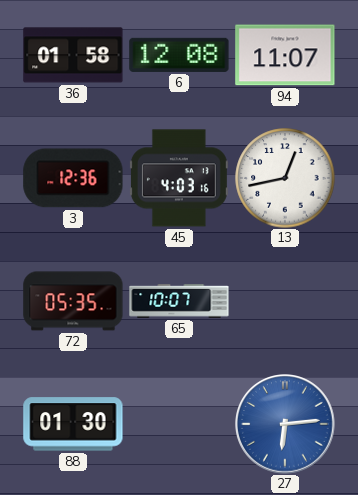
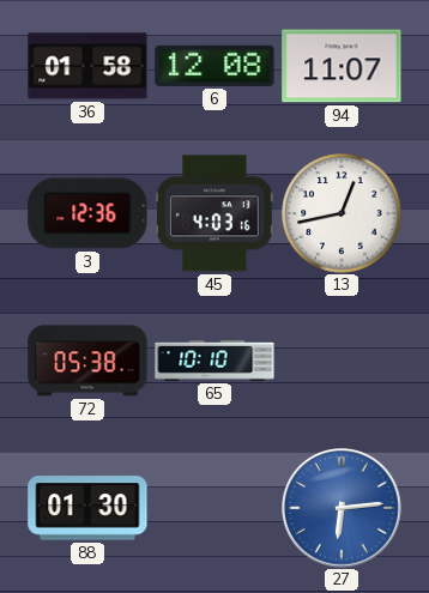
72: 05:35 -> 05:38 (87, 361)
65: 10:07 -> 10:10 (214, 361)
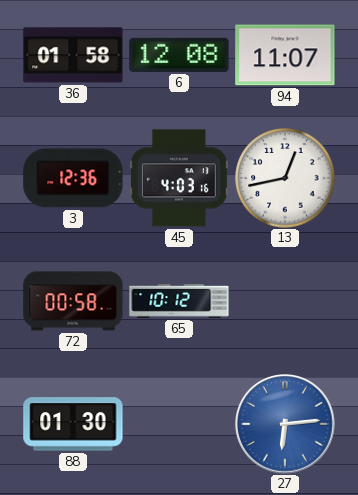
72: 05:38 -> 00:58 (73, 301)
65: 10:10 -> 10:12 (179, 301)
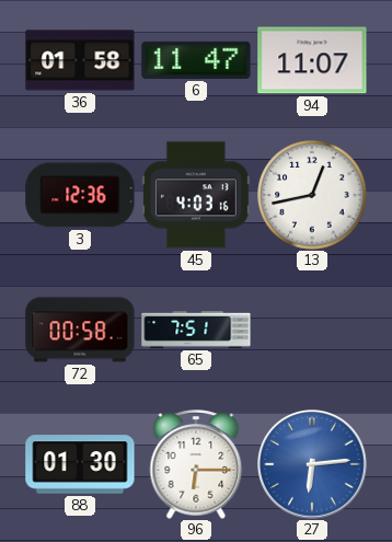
6: 12:08 -> 11:47 (196, 60)
65: 10:12 -> 7:51 (196, 330)
96: none -> 6:15 (196, 464)
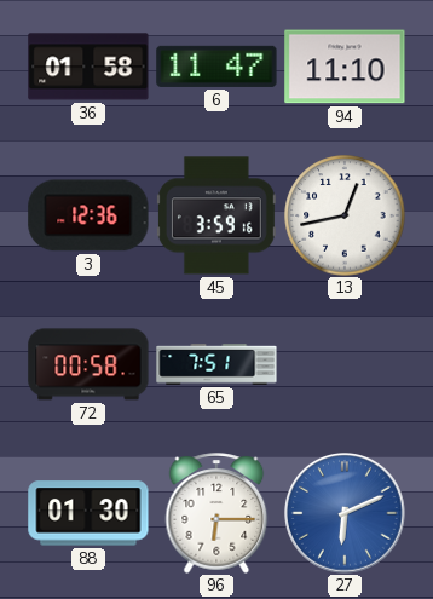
94: 11:07 -> 11:10 (345, 67)
45: 4:03 -> 3:59 (217, 215)
27: 6:14 -> 6:11 (346, 514)
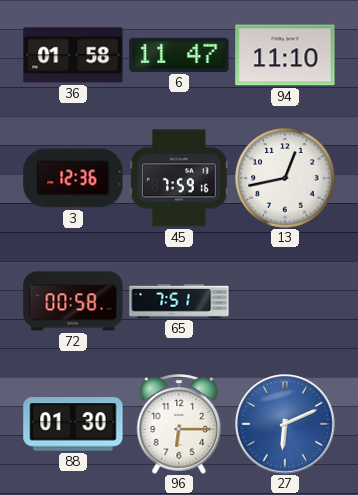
45: 3:59 -> 7:59 (179, 178)
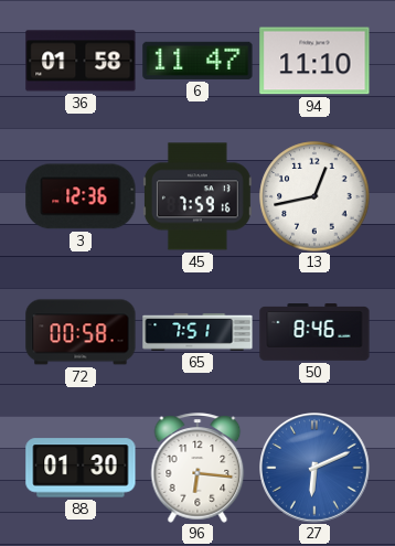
50: none -> 8:46 (314, 332)
96: 6:15 -> 6:16 (197, 468)
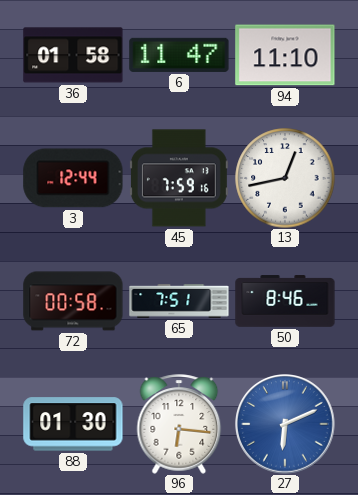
3: 12:36 -> 12:44 (73, 178)
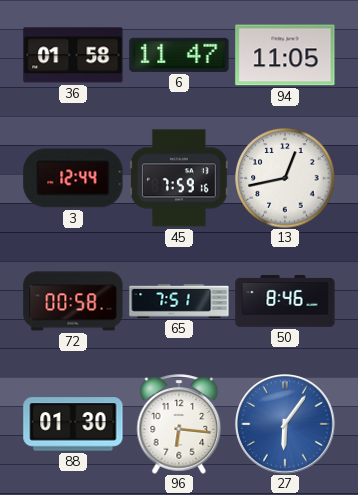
94: 11:10 -> 11:05 (285, 55)
27: 6:11 -> 6:06 (286, 425)
